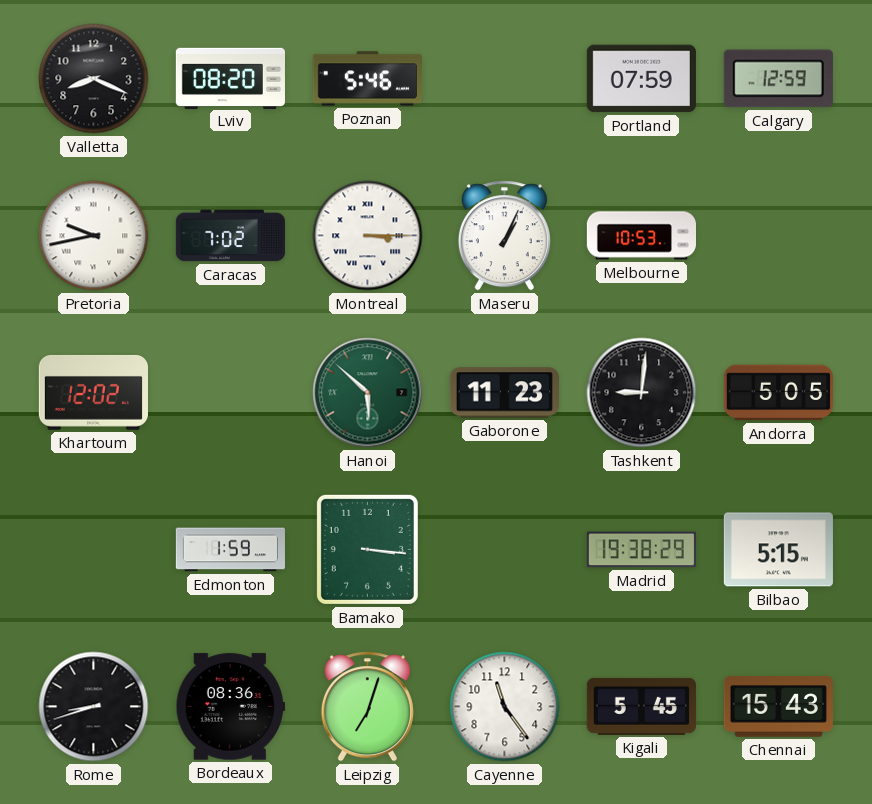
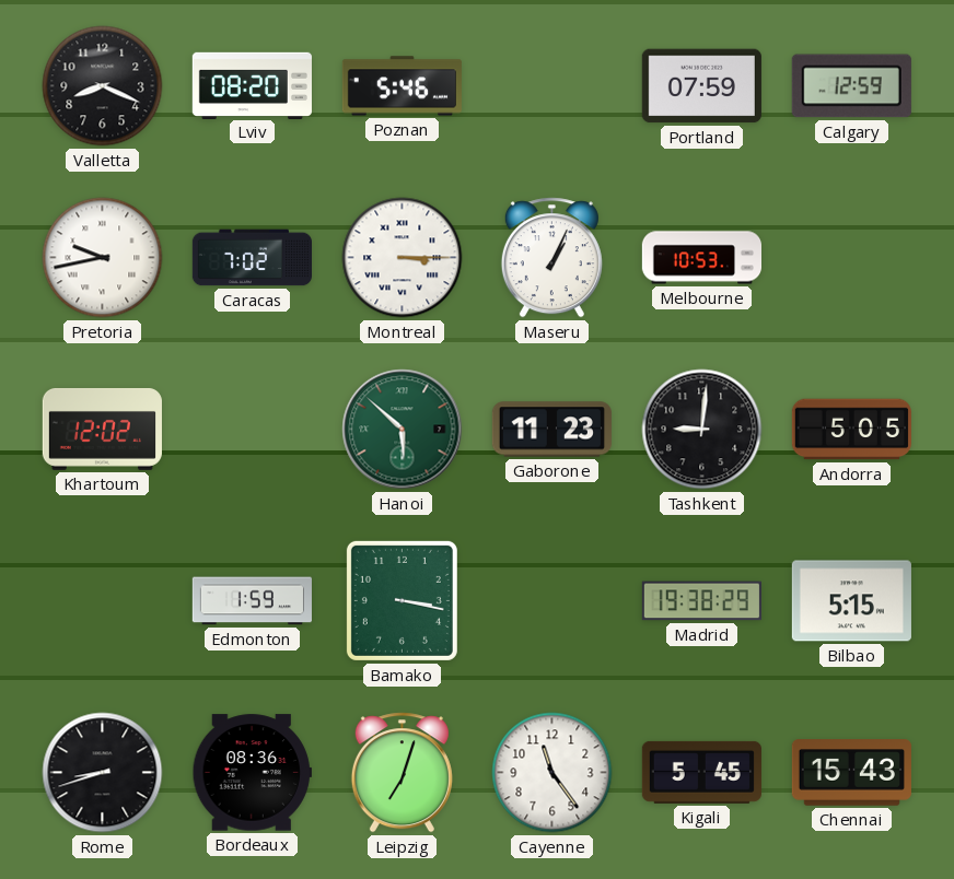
Bamako: 3:16 -> 3:17 (402, 600)
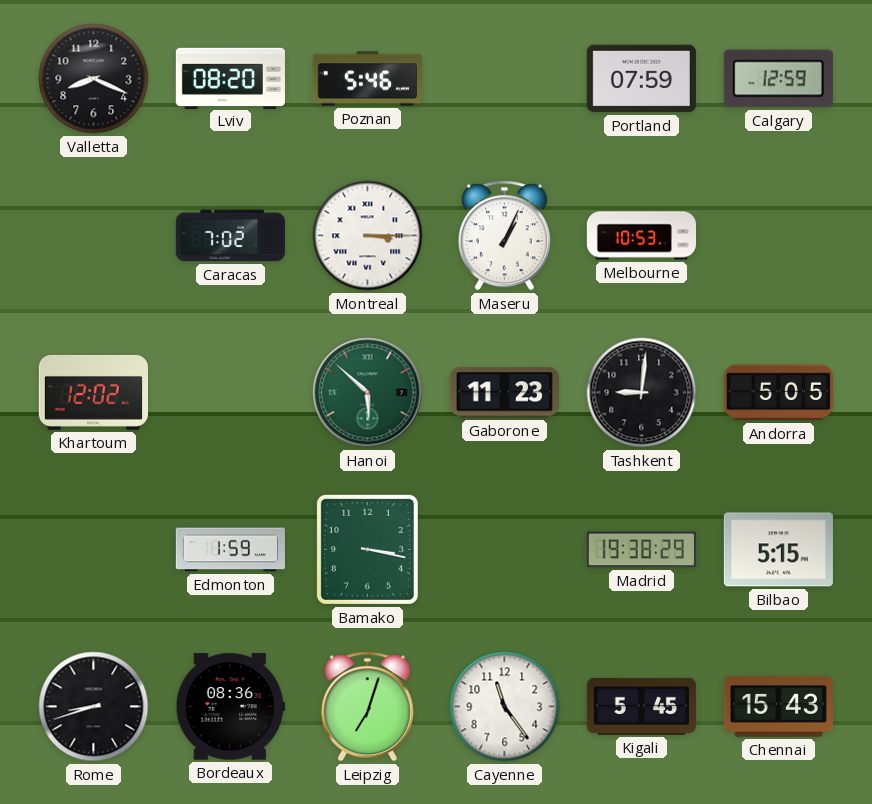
Pretoria: 9:43 -> none (103, 258)
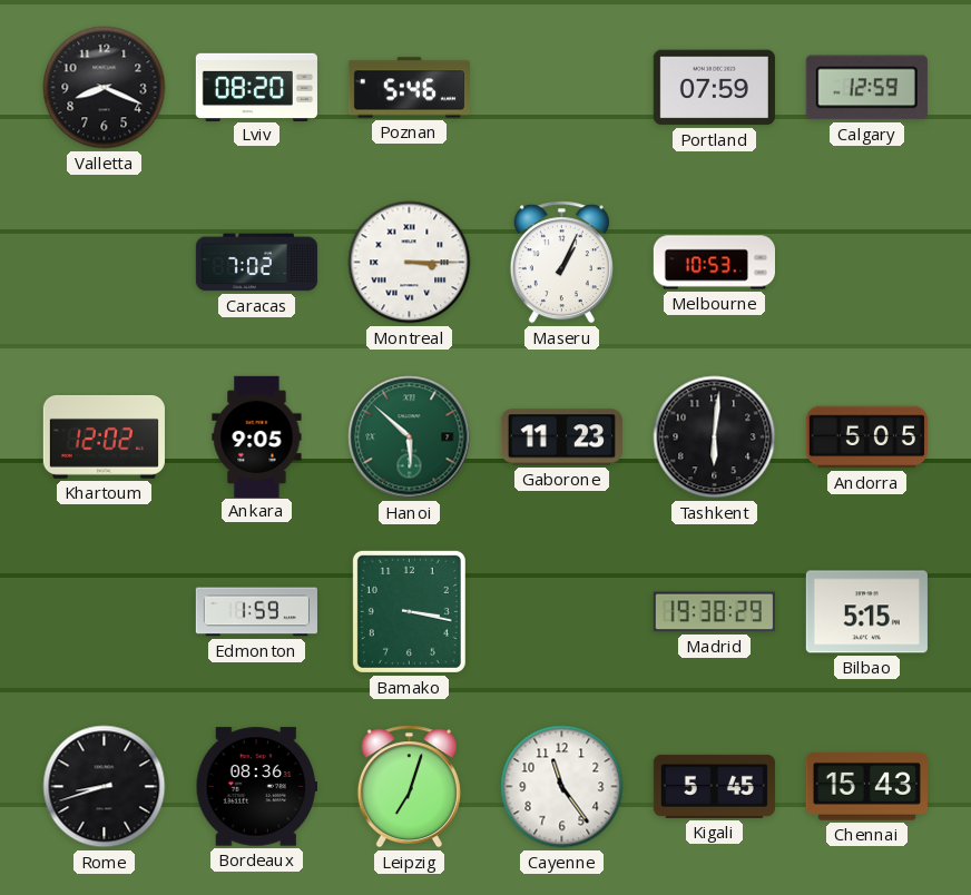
Ankara: none -> 9:05 (257, 436)
Tashkent: 9:01 -> 6:01 (715, 437)
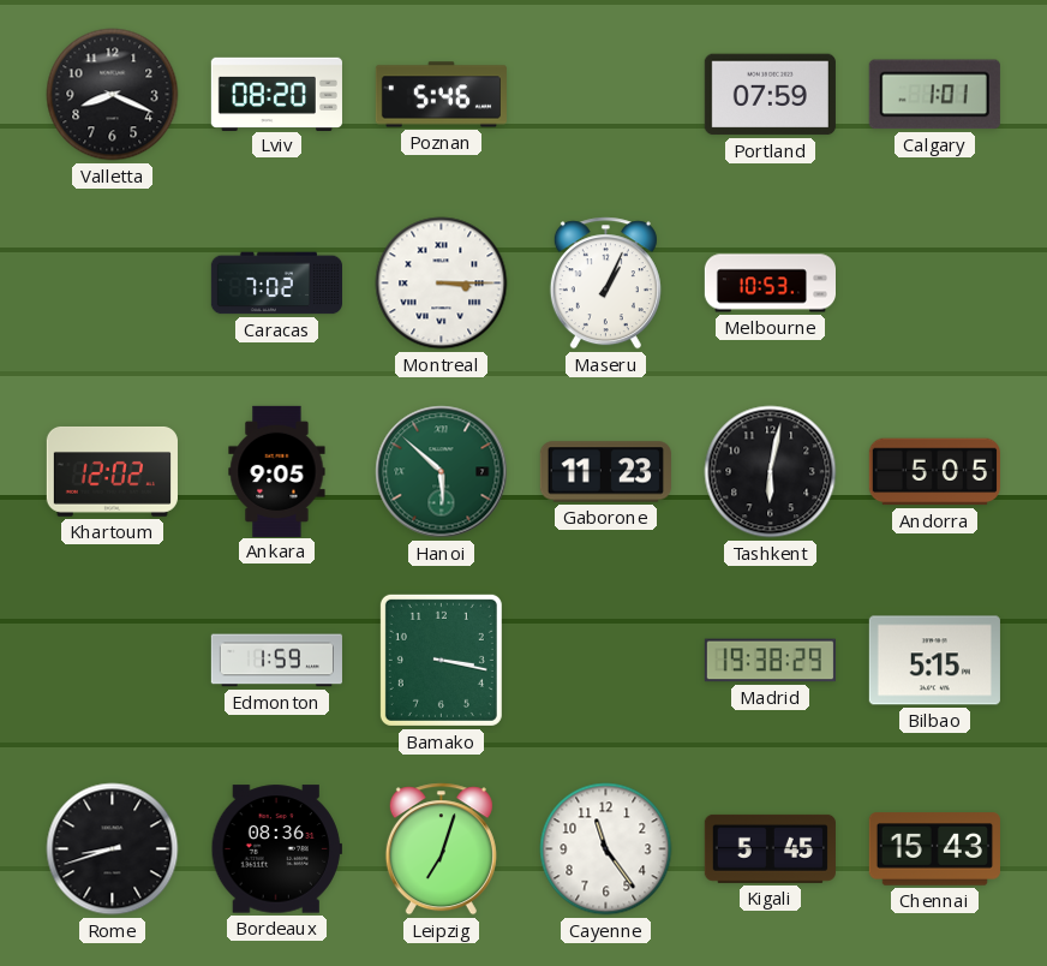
Calgary: 12:59 -> 1:01 (934, 95)
Tashkent: 6:01 -> 6:02 (771, 472)
